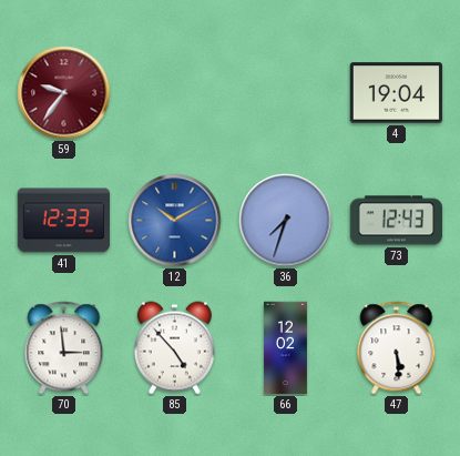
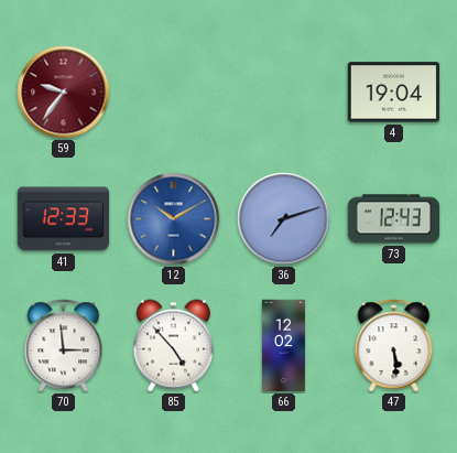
36: 7:33 -> 7:12 (284, 219)
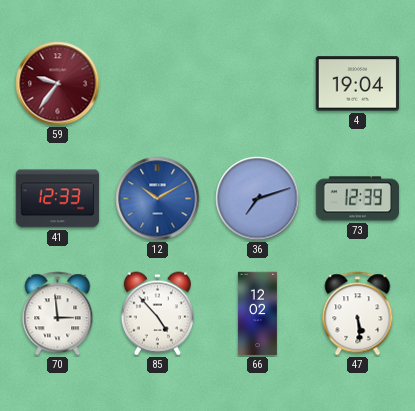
73: 12:43 -> 12:39 (358, 199)
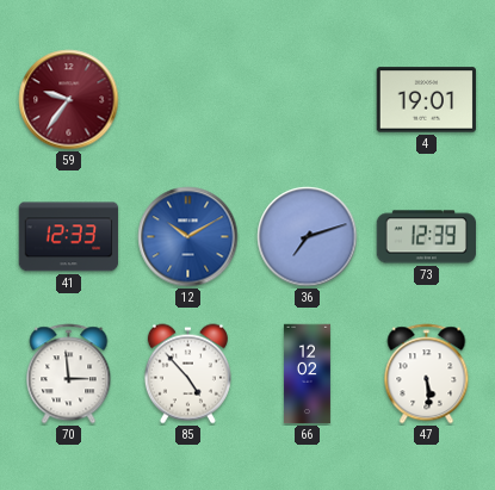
4: 19:04 -> 19:01 (427, 100)
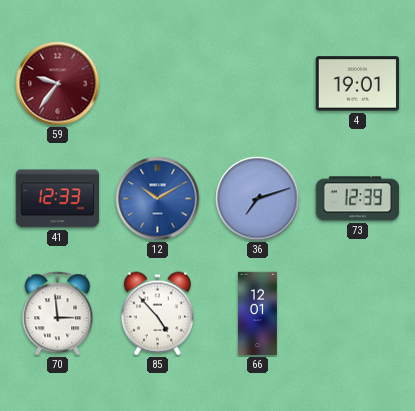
66: 12:02 -> 12:01 (257, 314)
47: 5:29 -> none (427, 374)
